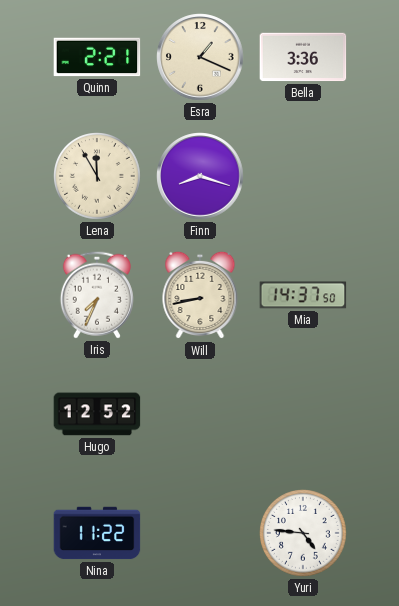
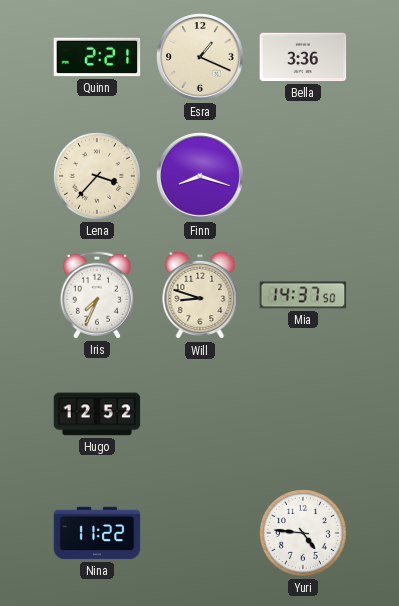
Lena: 11:55 -> 3:37 (98, 177)
Will: 8:43 -> 8:48 (200, 295)
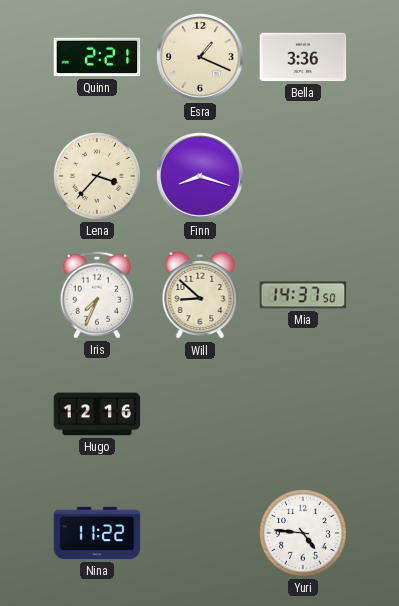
Will: 8:48 -> 8:52 (200, 295)
Hugo: 12:52 -> 12:16 (97, 414)
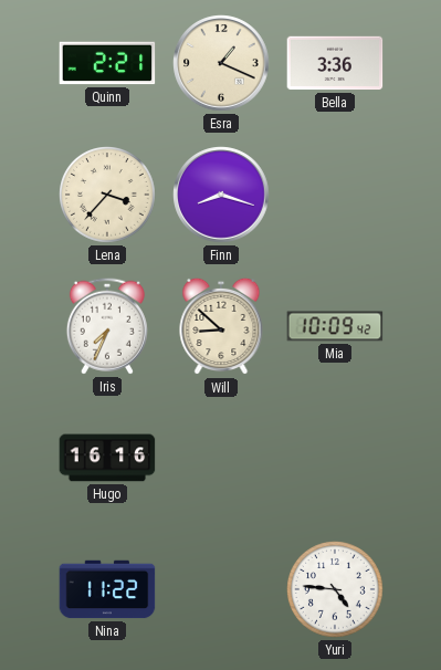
Mia: 14:37 -> 10:09 (335, 326)
Hugo: 12:16 -> 16:16 (107, 458)
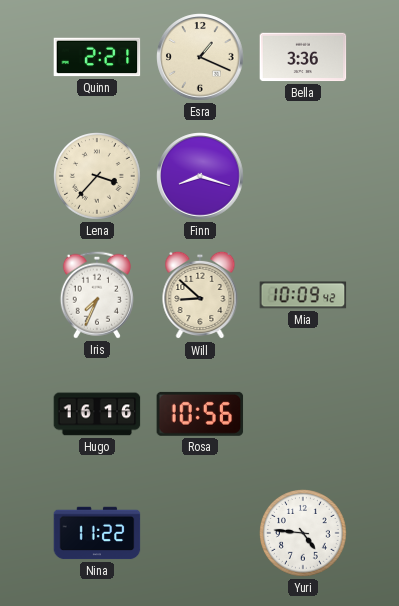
Rosa: none -> 10:56 (200, 414)
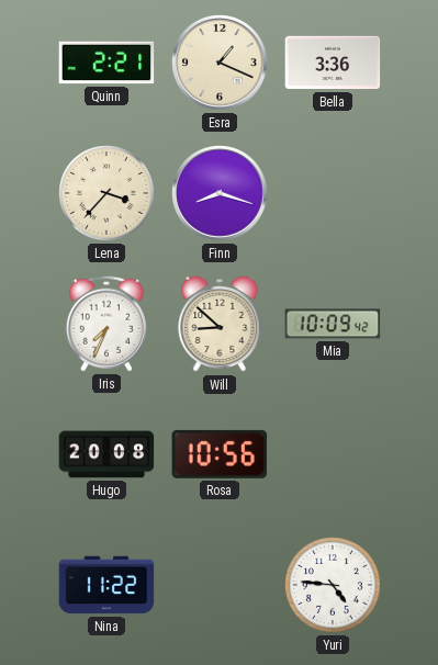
Hugo: 16:16 -> 20:08 (106, 454)
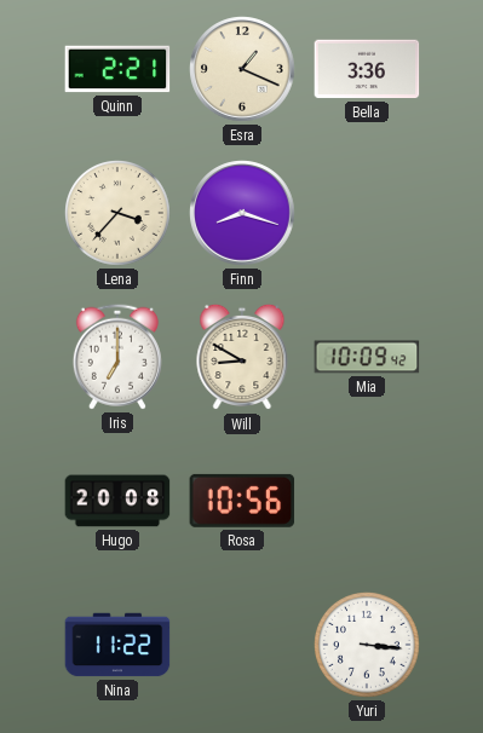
Iris: 7:34 -> 7:00 (117, 357)
Will: 8:52 -> 8:50 (242, 357)
Yuri: 4:46 -> 3:16 (368, 646)
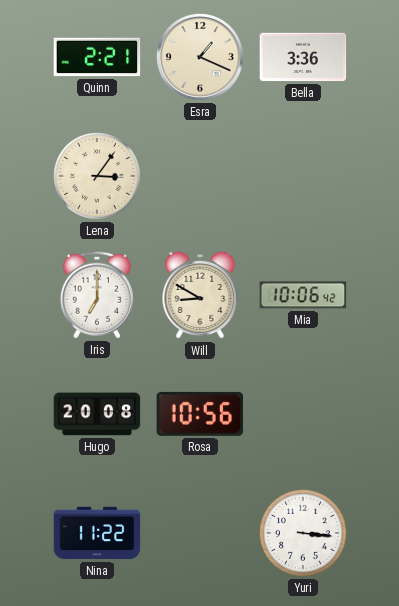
Lena: 3:37 -> 3:06 (98, 177)
Finn: 8:18 -> none (242, 213)
Mia: 10:09 -> 10:06 (303, 295)
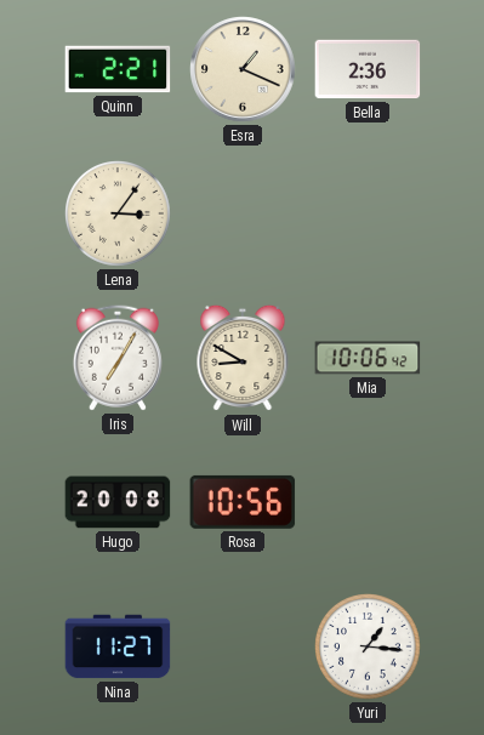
Bella: 3:36 -> 2:36 (368, 69)
Iris: 7:00 -> 7:05 (118, 358)
Nina: 11:22 -> 11:27 (118, 646)
Yuri: 3:16 -> 1:16 (369, 648)
